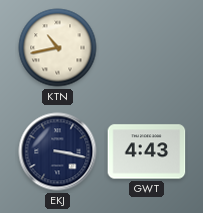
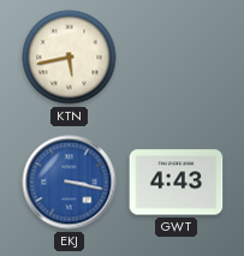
KTN: 10:43 -> 5:43 (70, 58)
EKJ dial: navy -> blue (70, 183)
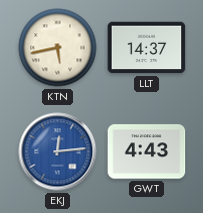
LLT: none -> 14:37 (147, 48)
EKJ: 3:17 -> 12:14 (58, 152)
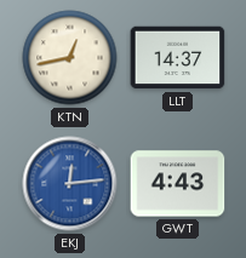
KTN: 5:43 -> 12:43 (70, 58)
